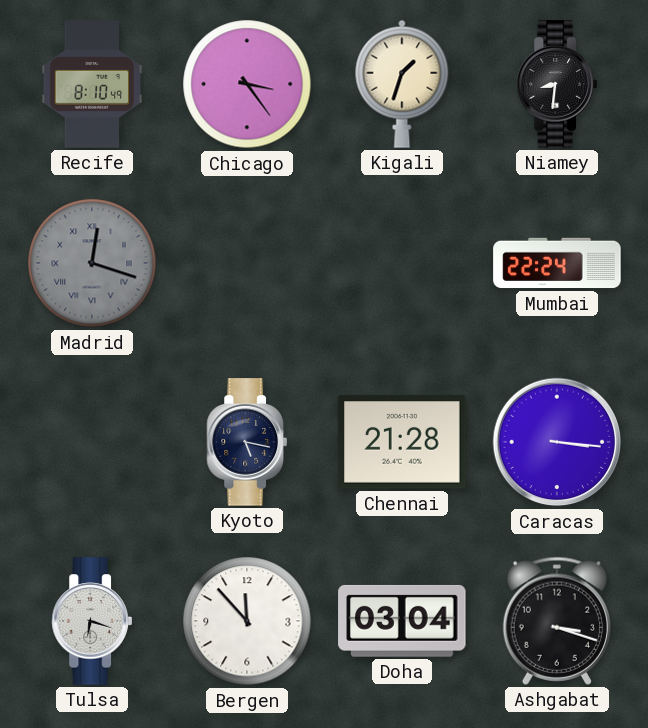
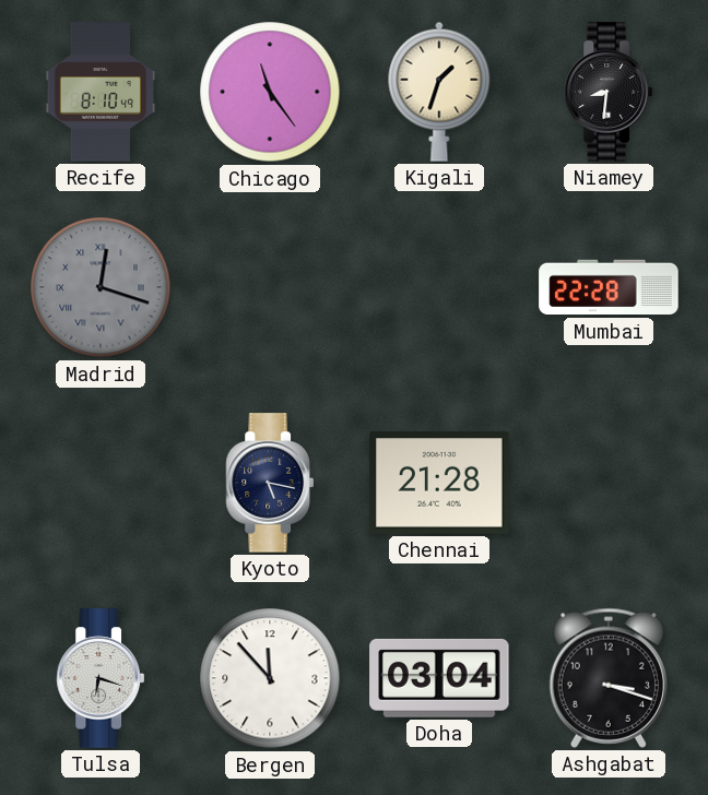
Chicago: 3:24 -> 11:24 (270, 92)
Mumbai: 22:24 -> 22:28 (609, 287)
Caracas: 3:16 -> none (557, 442)
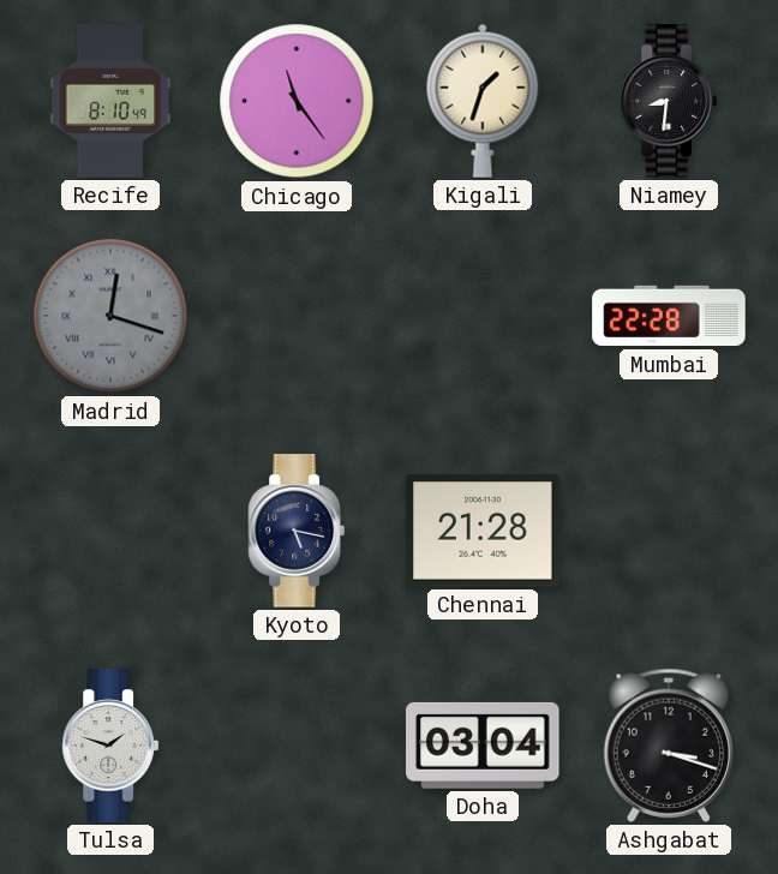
Tulsa: 6:18 -> 1:48 (110, 746)
Bergen: 11:53 -> none (270, 678)
